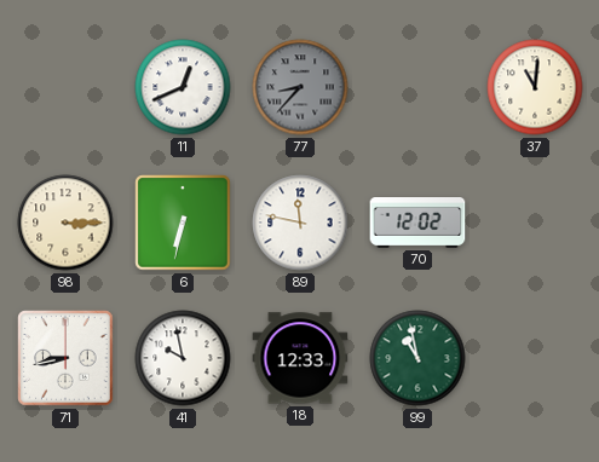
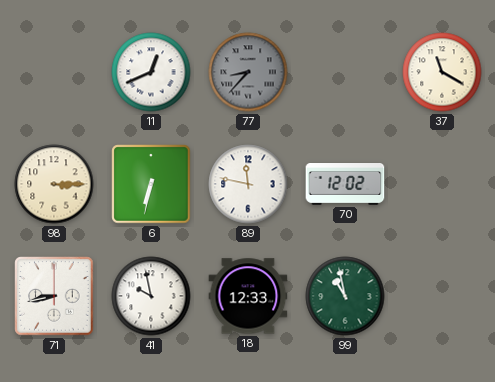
37: 11:01 -> 11:20 (442, 72)
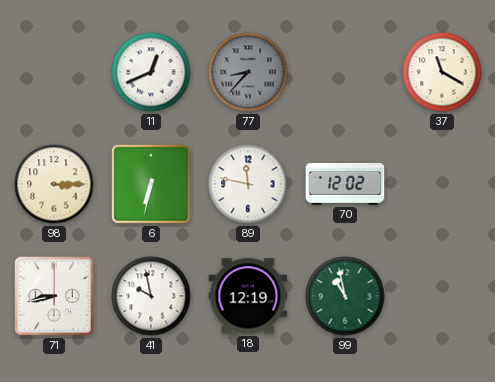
18: 12:33 -> 12:19 (248, 296)
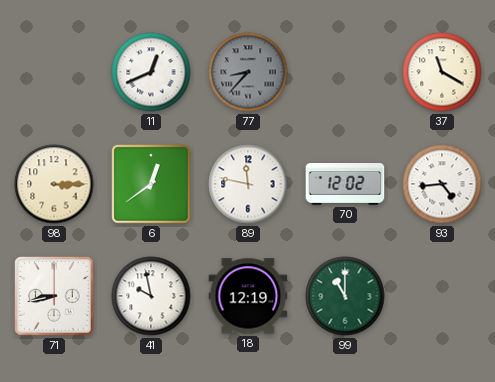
6: 6:32 -> 12:39 (151, 184)
93: none -> 4:44 (442, 184)
99: 10:58 -> 11:00 (345, 296)
